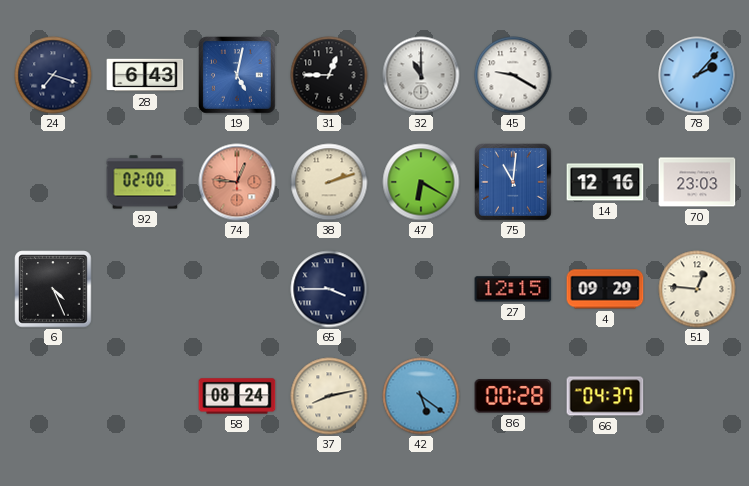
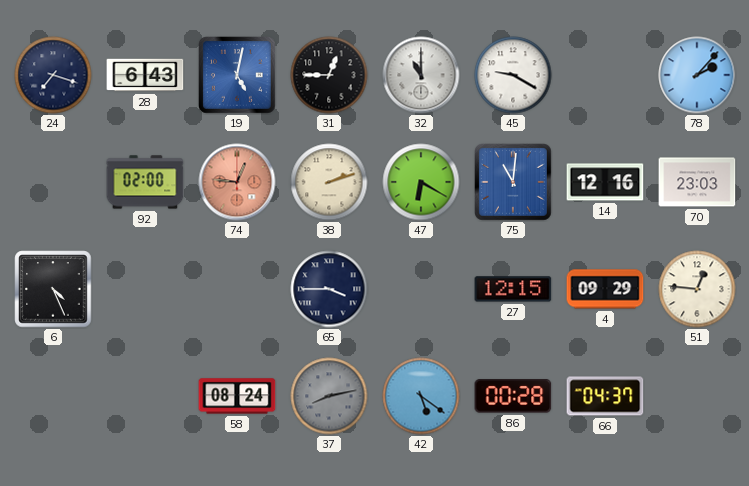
37 dial: cream -> grey (329, 396)
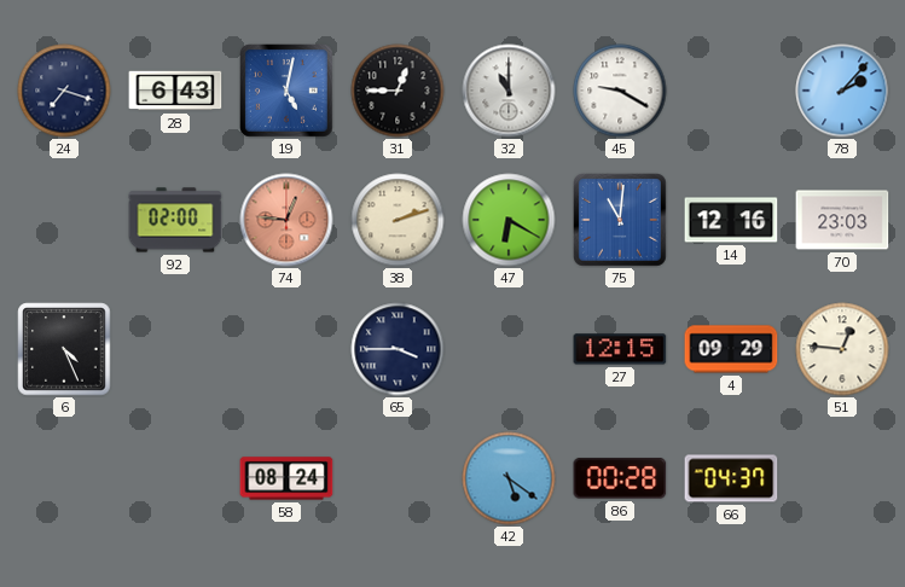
37: 8:13 -> none (329, 396)
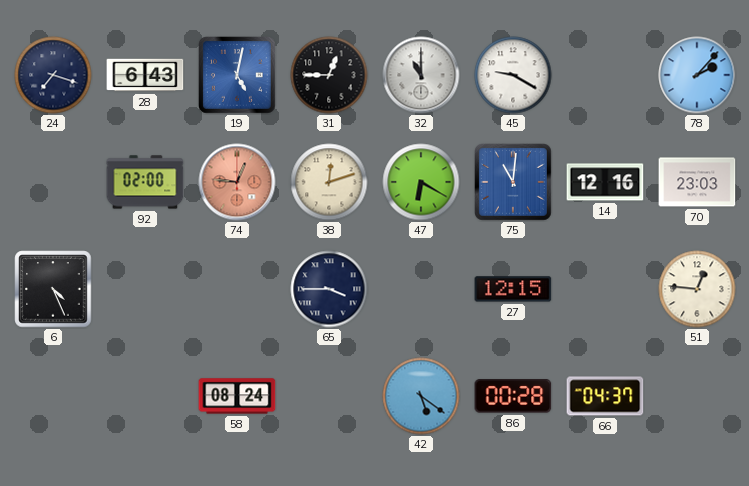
38: 2:12 -> 12:12 (329, 182)
4: 09:29 -> none (731, 349)
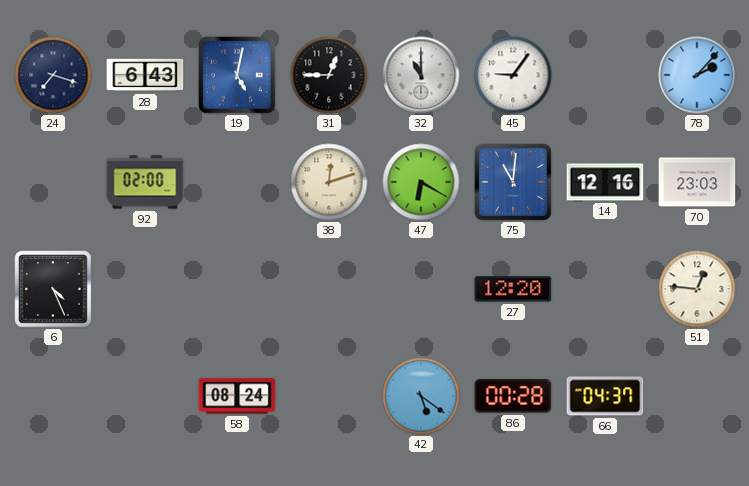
45: 9:20 -> 9:06 (513, 75)
74: 12:46 -> none (237, 182)
65: 3:45 -> none (329, 289)
27: 12:15 -> 12:20 (513, 289)
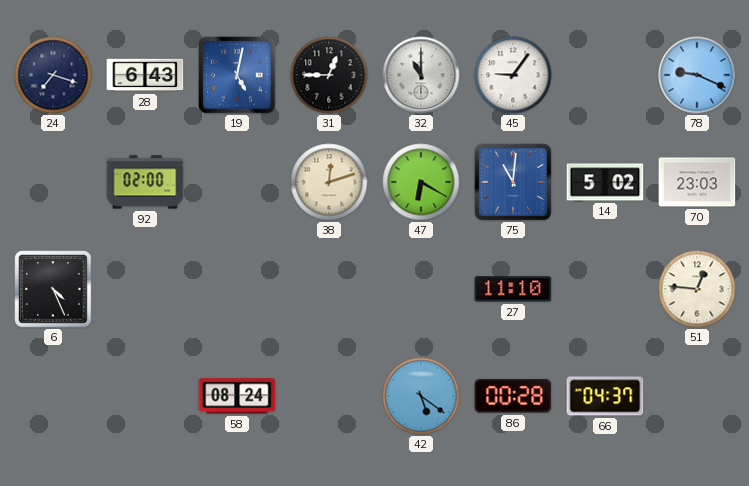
78: 2:07 -> 9:19 (697, 75)
14: 12:16 -> 5:02 (605, 182)
27: 12:20 -> 11:10 (513, 289)
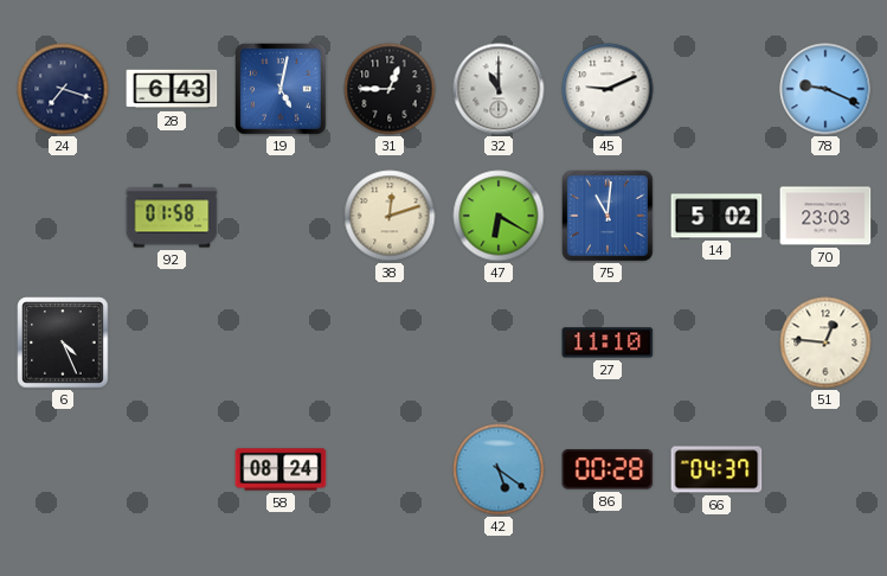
45: 9:06 -> 9:11 (608, 89)
92: 02:00 -> 01:58 (172, 216)
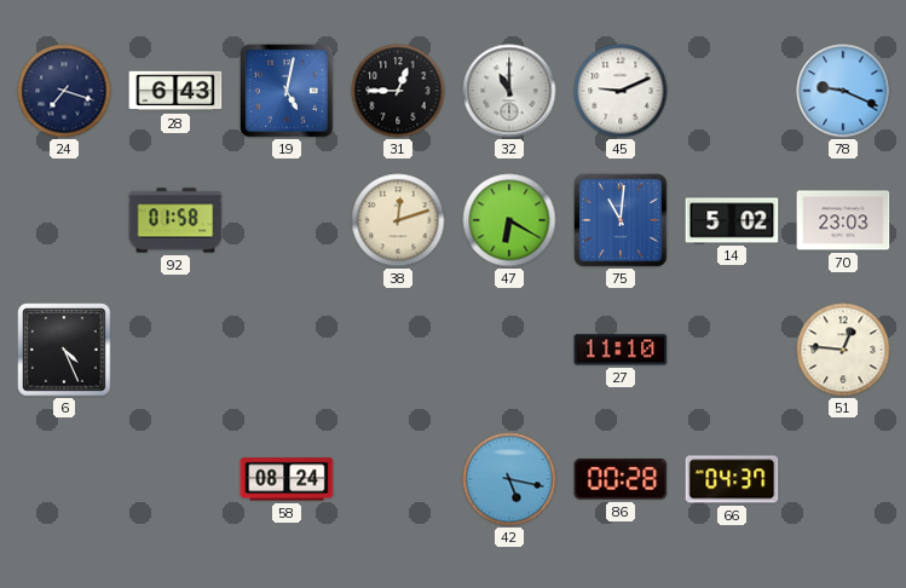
42: 5:21 -> 5:17 (509, 479)
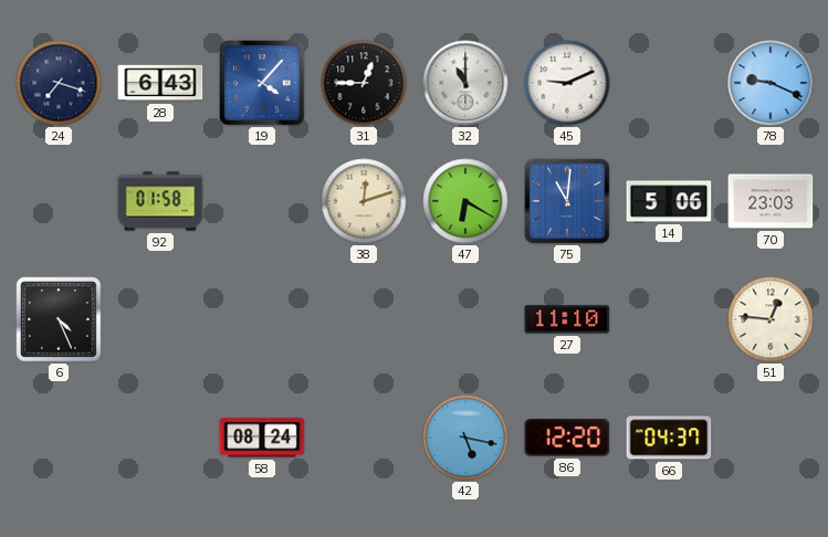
19: 5:02 -> 4:07 (263, 84)
14: 5:02 -> 5:06 (669, 201)
86: 00:28 -> 12:20 (567, 438)
